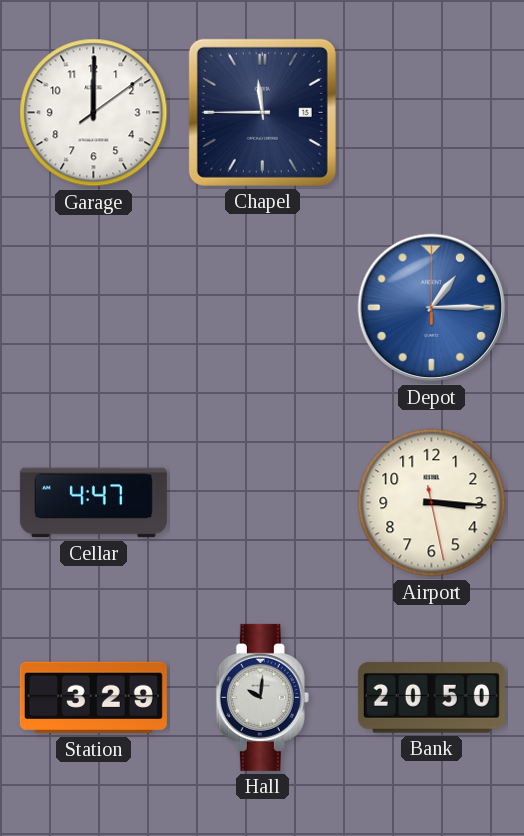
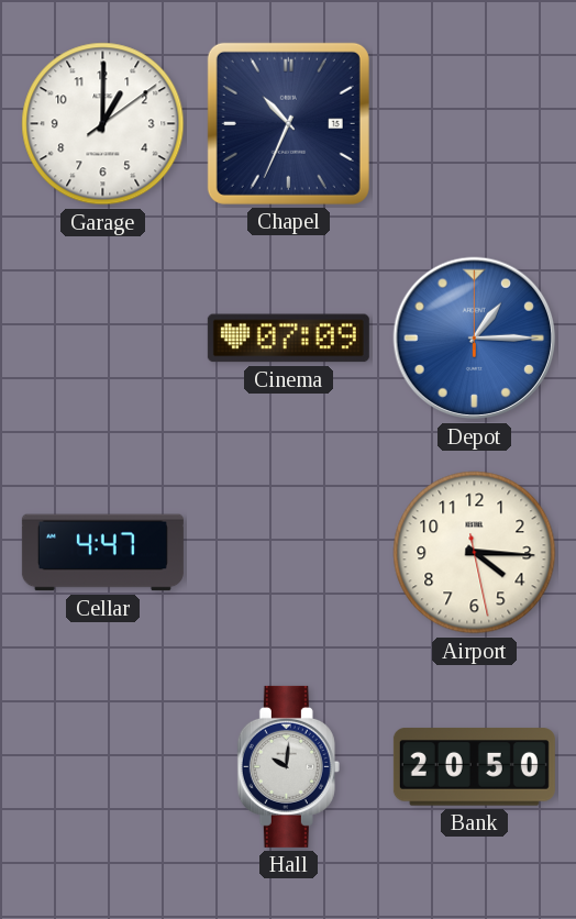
Garage: 12:00 -> 1:00 (103, 124)
Chapel: 11:45 -> 10:34 (288, 123)
Cinema: none -> 07:09 (288, 339)
Airport: 3:15 -> 4:15 (475, 553)
Station: 3:29 -> none (93, 698)
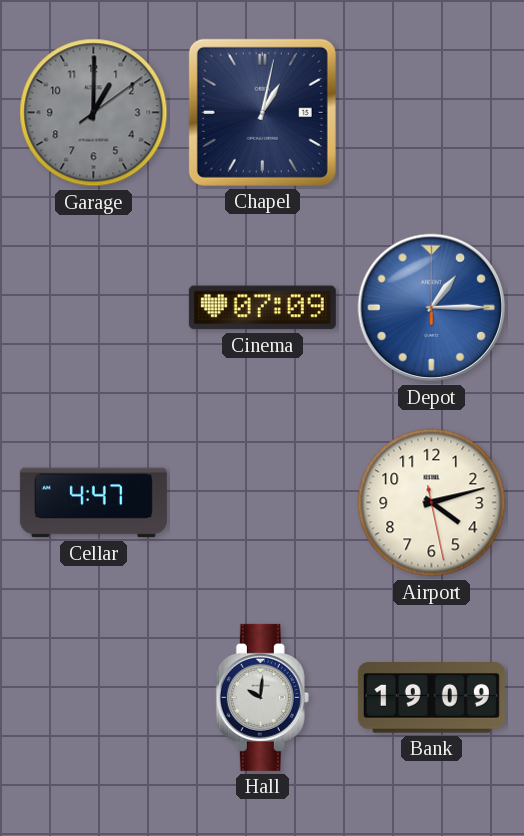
Garage dial: white -> grey (94, 113)
Chapel: 10:34 -> 1:02 (262, 112)
Airport: 4:15 -> 4:12 (432, 503)
Bank: 20:50 -> 19:09 (431, 698)
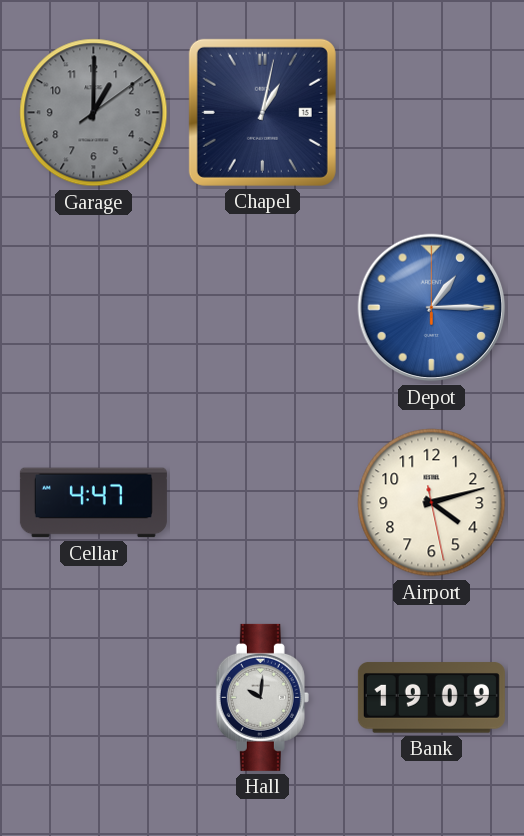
Cinema: 07:09 -> none (262, 308)
